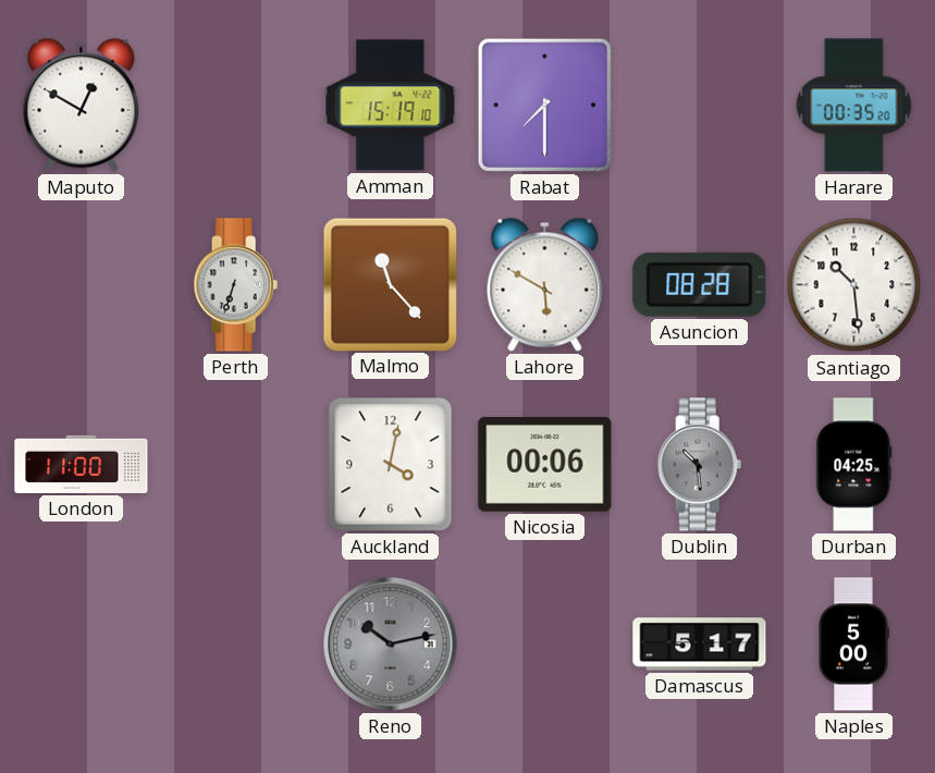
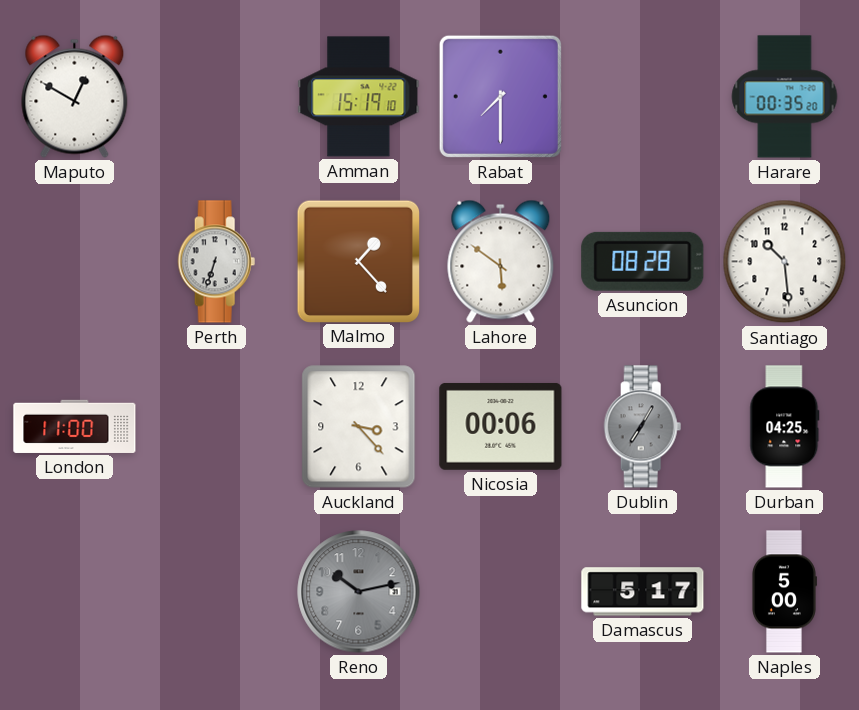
Malmo: 11:23 -> 1:23 (358, 261)
Lahore: 5:50 -> 5:51 (501, 261)
Auckland: 4:02 -> 3:23 (359, 427)
Dublin: 10:29 -> 7:05 (643, 427)
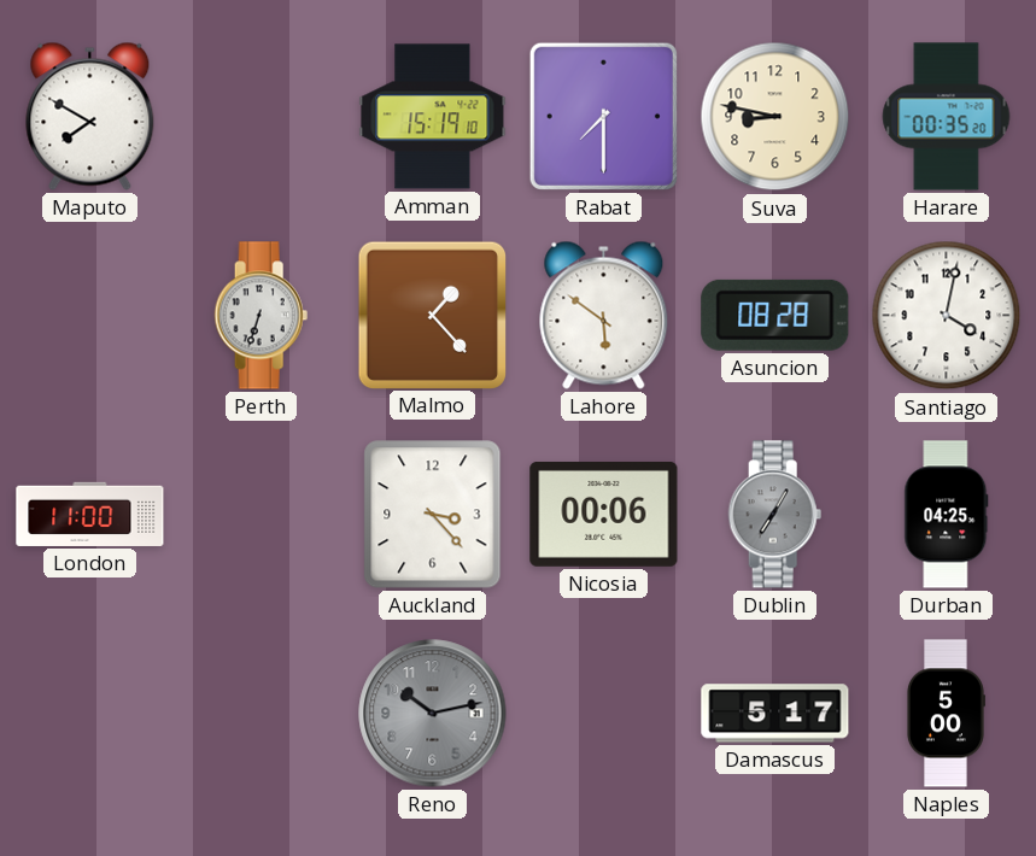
Maputo: 12:50 -> 7:50 (90, 116)
Suva: none -> 8:47 (775, 117)
Santiago: 10:29 -> 4:02 (947, 316)
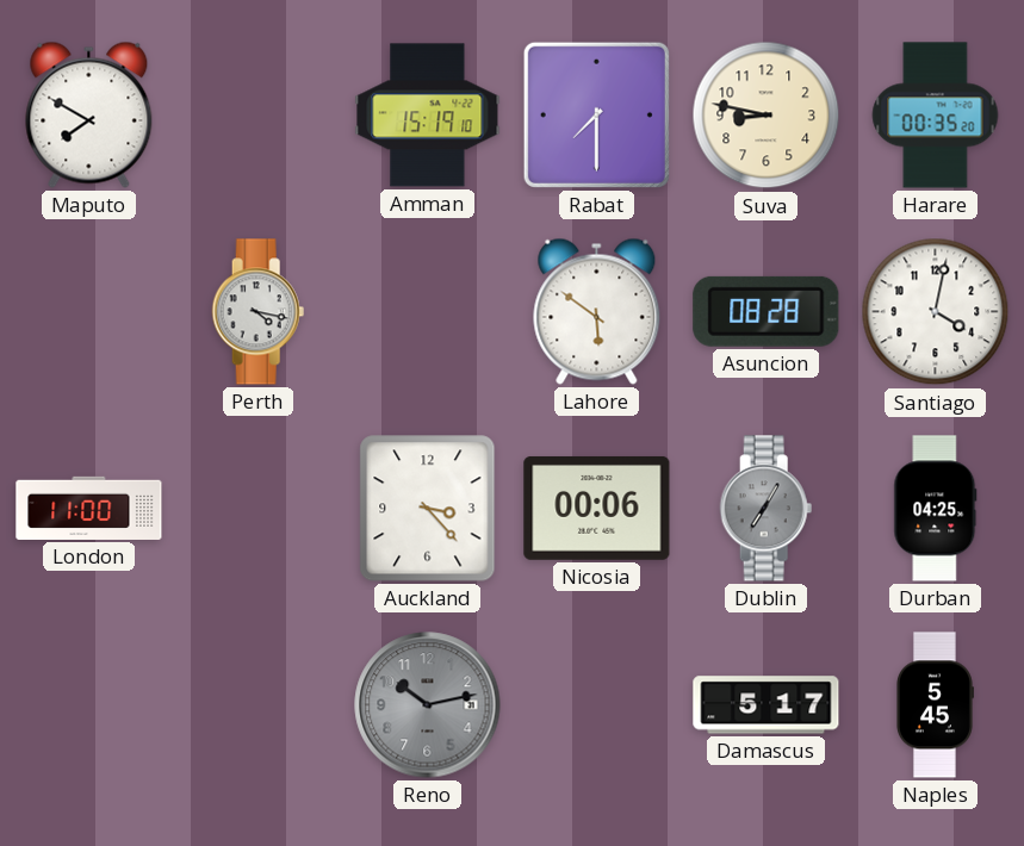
Perth: 6:33 -> 4:17 (259, 312)
Malmo: 1:23 -> none (432, 315)
Naples: 5:00 -> 5:45 (935, 705)
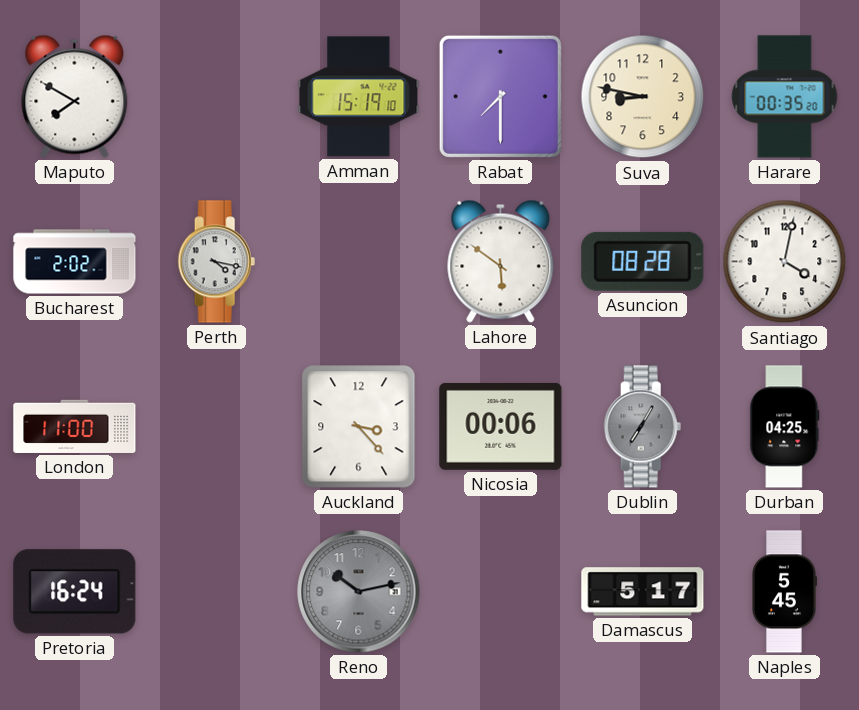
Bucharest: none -> 2:02 (75, 262)
Pretoria: none -> 16:24 (75, 592)
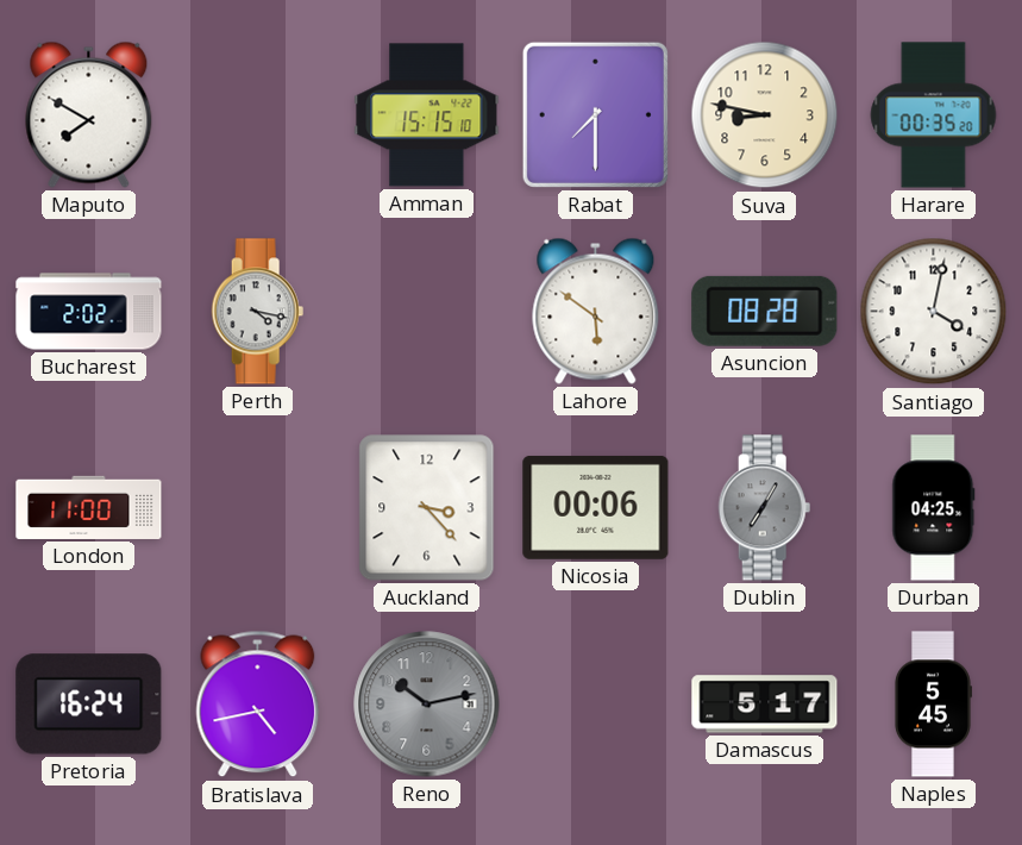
Amman: 15:19 -> 15:15 (427, 115)
Bratislava: none -> 4:43 (258, 705)
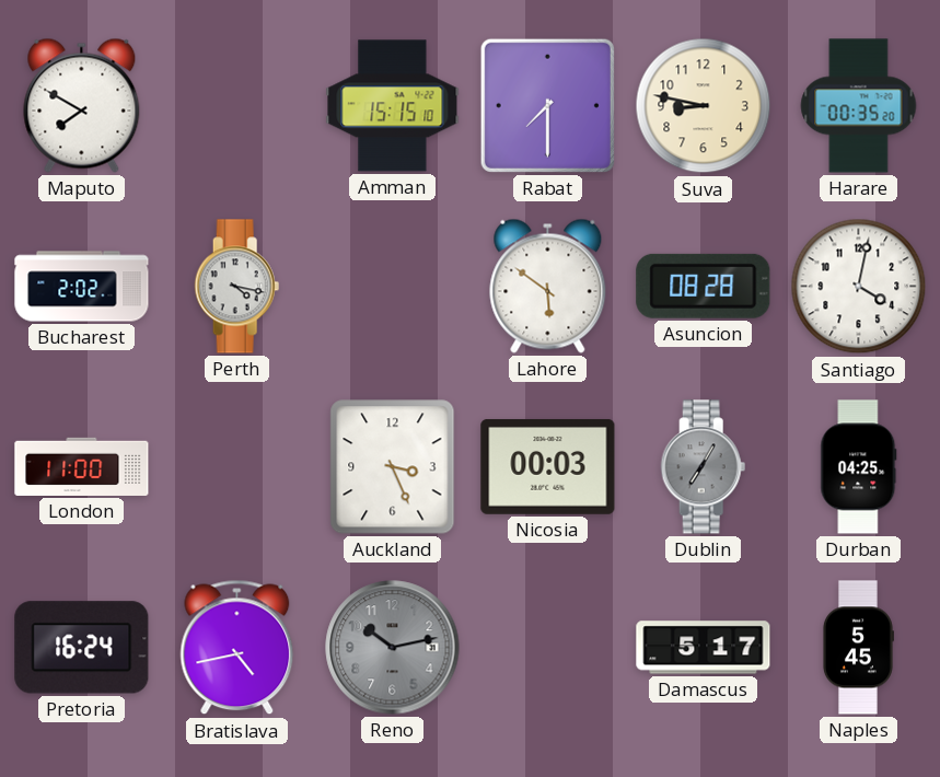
Auckland: 3:23 -> 3:26 (393, 467)
Nicosia: 00:06 -> 00:03 (548, 466)
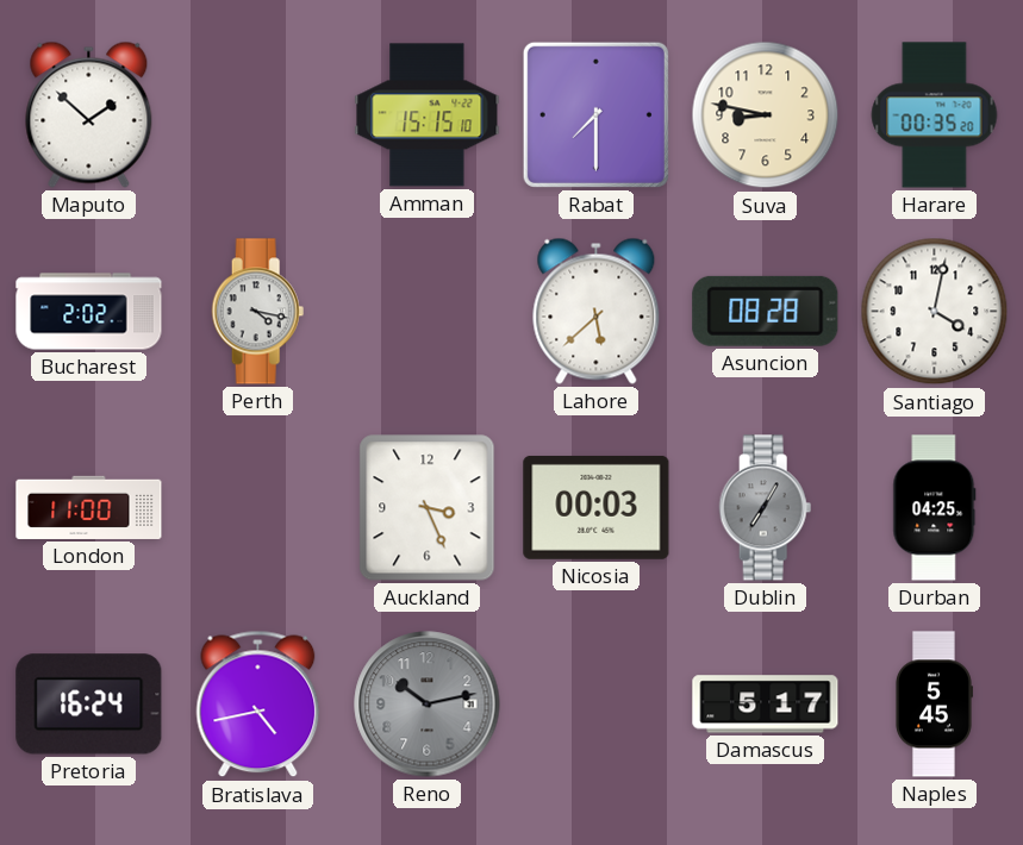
Maputo: 7:50 -> 1:52 (89, 114)
Lahore: 5:51 -> 5:38 (597, 311)
